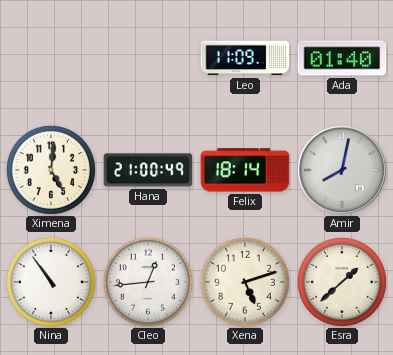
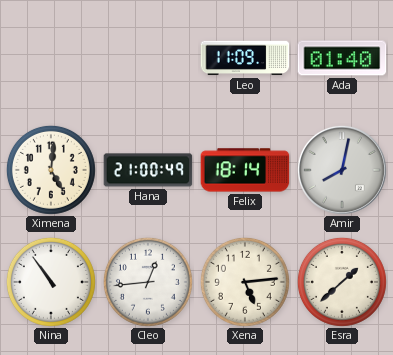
Xena: 5:12 -> 5:14 (245, 282)
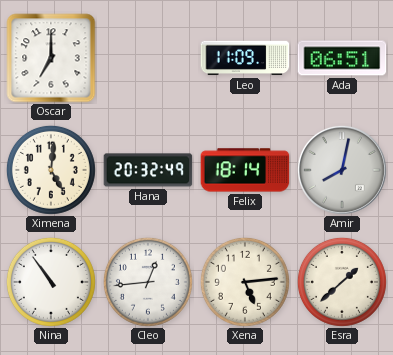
Oscar: none -> 7:00 (51, 58)
Ada: 01:40 -> 06:51 (342, 58)
Hana: 21:00 -> 20:32 (148, 170)
